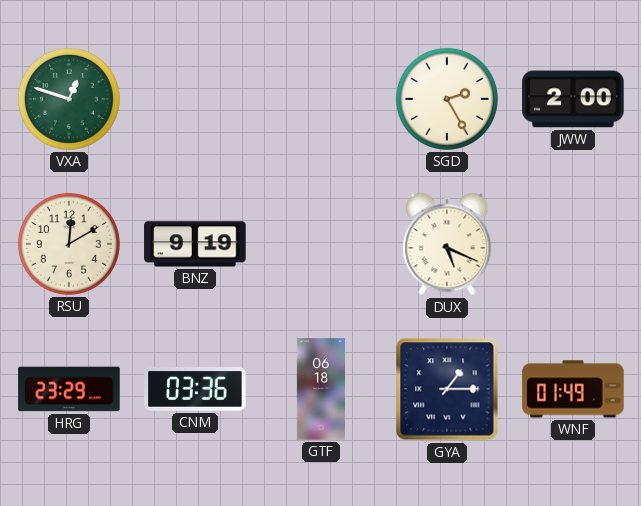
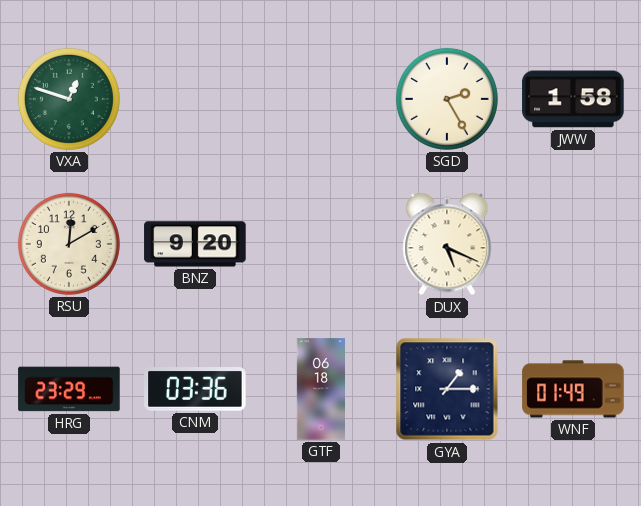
JWW: 2:00 -> 1:58 (573, 99)
BNZ: 9:19 -> 9:20 (195, 244)
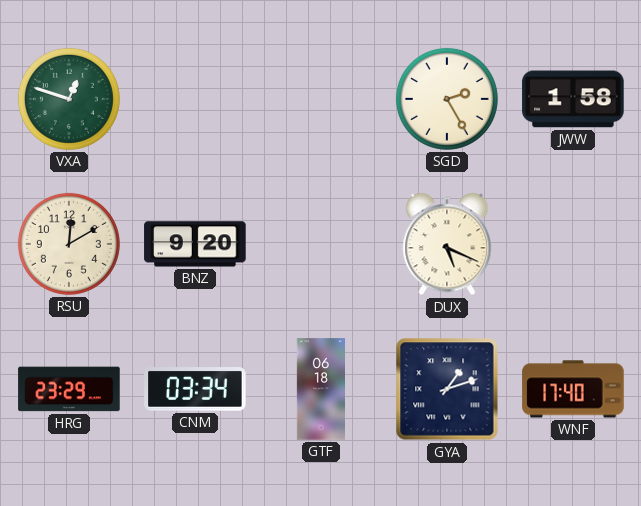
CNM: 03:36 -> 03:34 (195, 389)
GYA: 1:15 -> 1:12 (447, 389)
WNF: 01:49 -> 17:40 (573, 389)
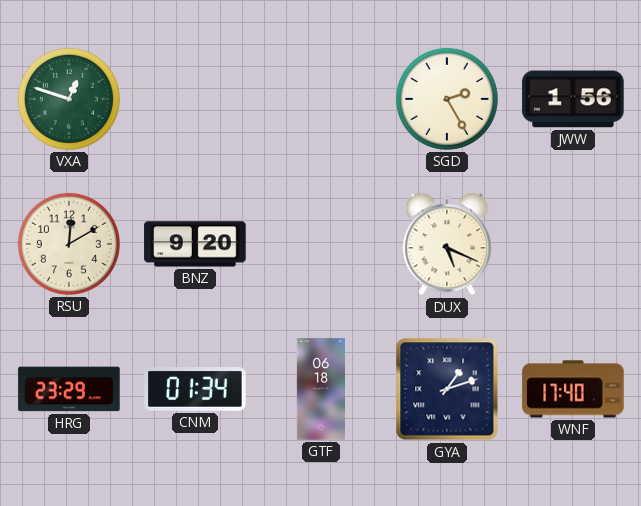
JWW: 1:58 -> 1:56 (573, 99)
CNM: 03:34 -> 01:34 (195, 389)
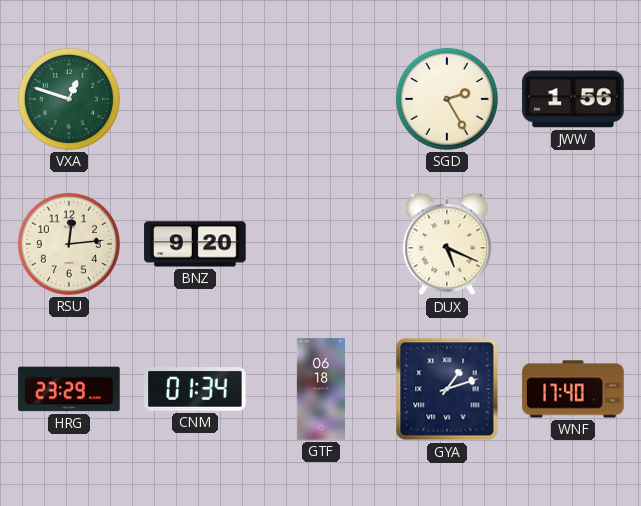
RSU: 12:10 -> 12:14 (69, 244)
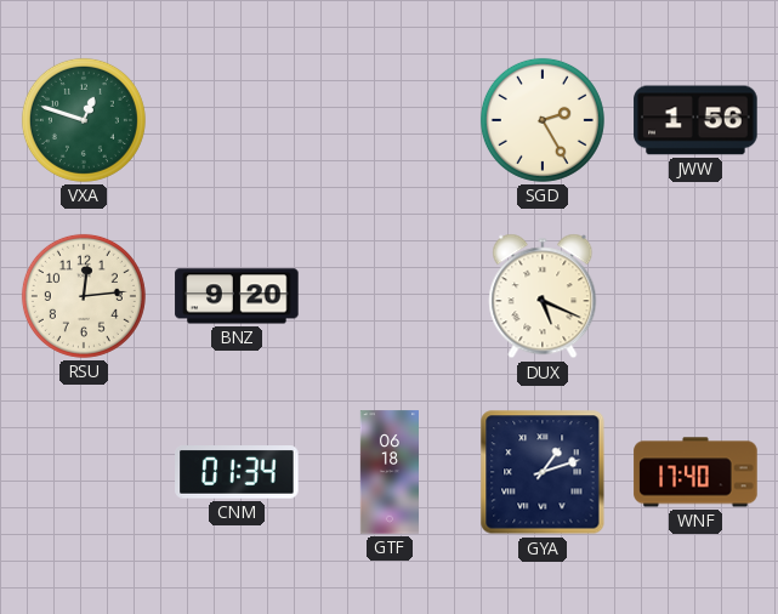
HRG: 23:29 -> none (69, 389)
